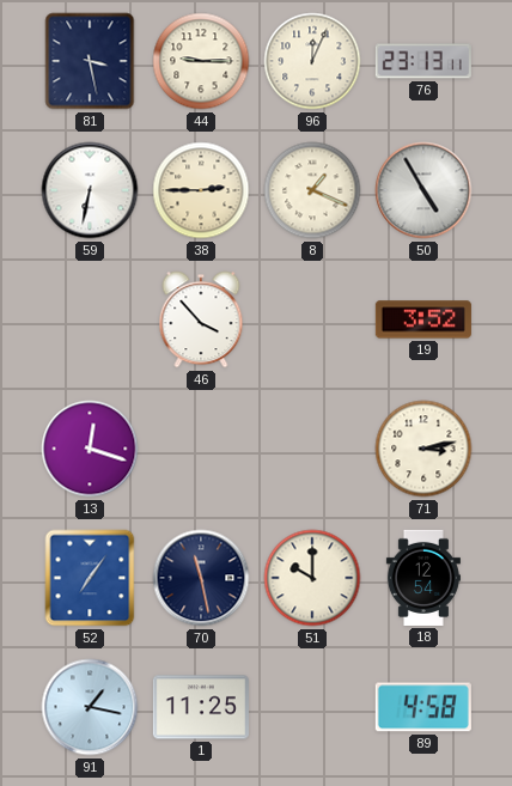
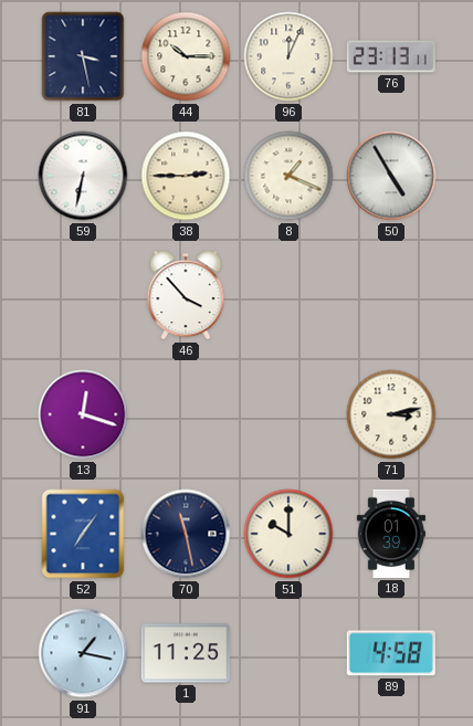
44: 9:15 -> 10:15 (186, 56)
19: 3:52 -> none (423, 319)
18: 12:54 -> 01:39 (391, 534)
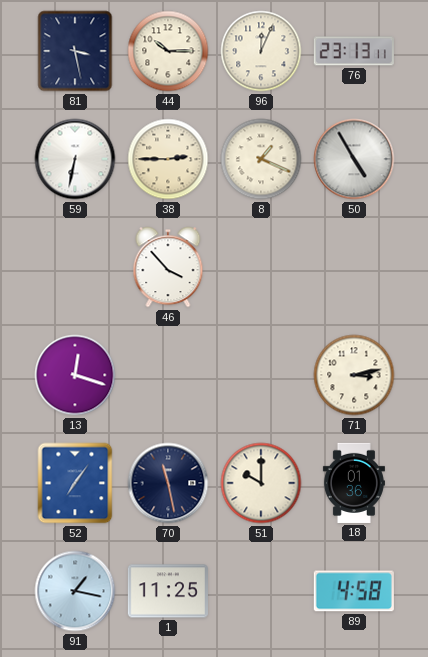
18: 01:39 -> 01:36 (354, 483)
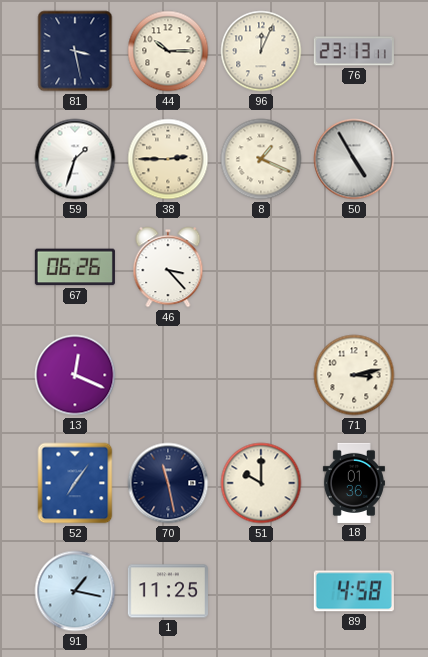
59: 6:32 -> 1:33 (75, 159)
67: none -> 06:26 (75, 267)
46: 3:53 -> 3:23 (168, 267)
13: 12:18 -> 12:19 (75, 375)
